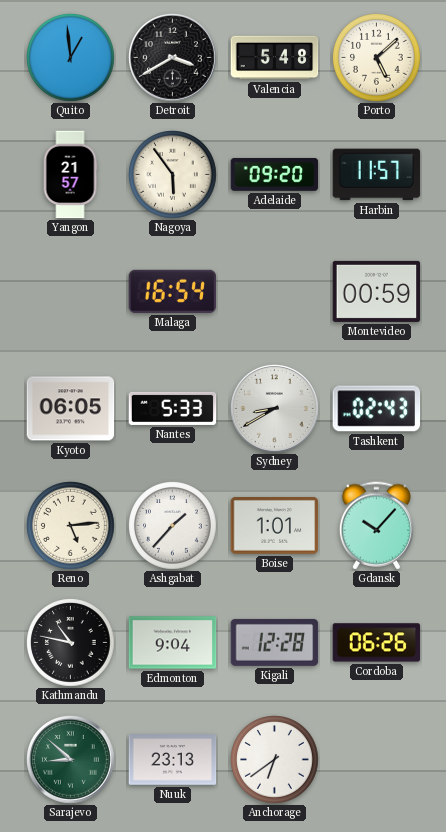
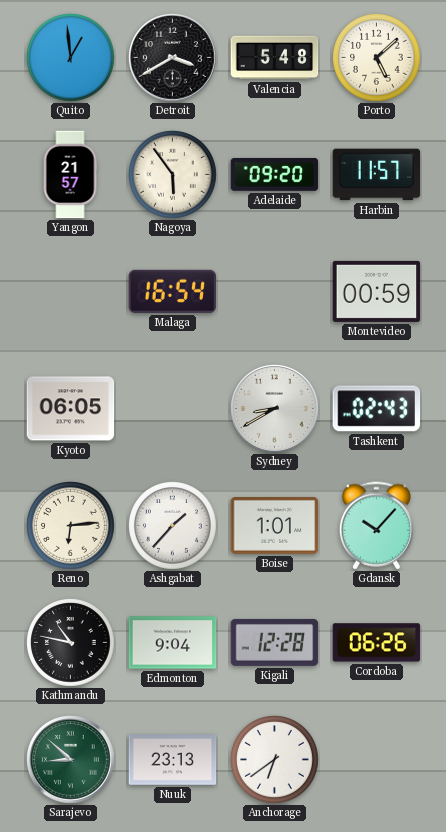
Nantes: 5:33 -> none (173, 408)
Reno: 5:14 -> 6:14 (71, 526)
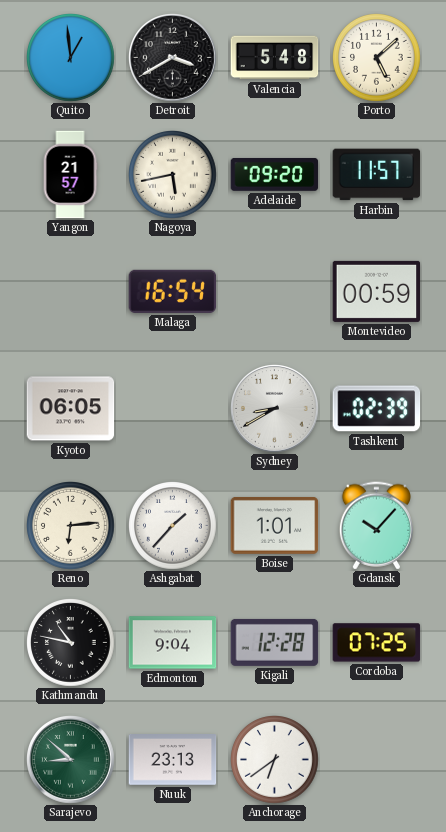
Nagoya: 5:54 -> 5:43 (173, 175)
Tashkent: 02:43 -> 02:39 (377, 409)
Cordoba: 06:26 -> 07:25 (377, 643)
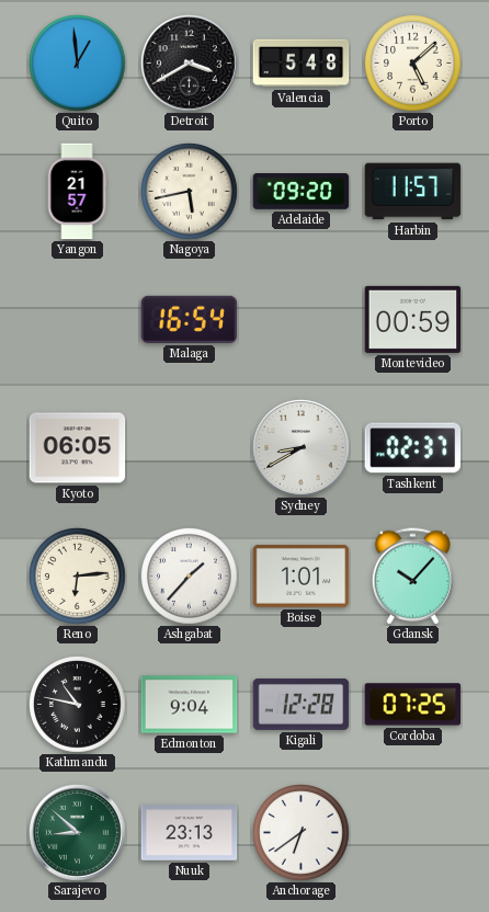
Tashkent: 02:39 -> 02:37 (413, 448)
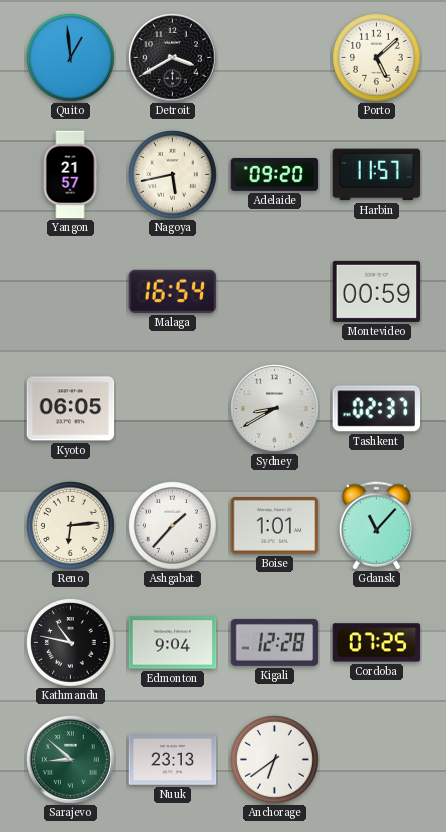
Valencia: 5:48 -> none (302, 64)
Gdansk: 10:07 -> 11:07 (376, 526)
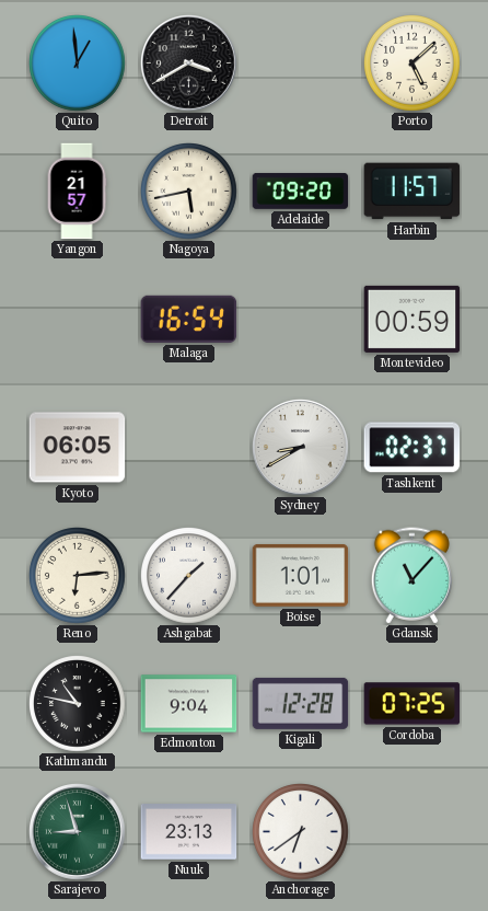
Sarajevo: 8:52 -> 8:57 (78, 832)
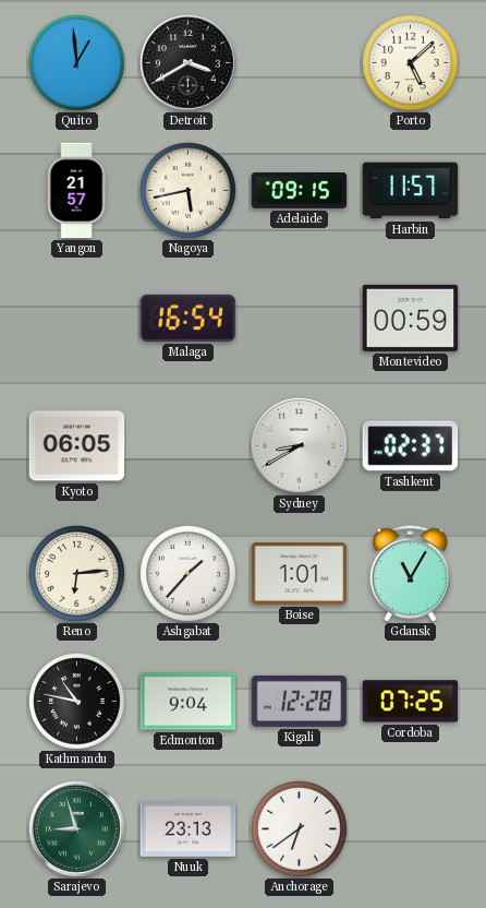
Adelaide: 09:20 -> 09:15 (300, 190)
Gdansk: 11:07 -> 11:05 (410, 574)
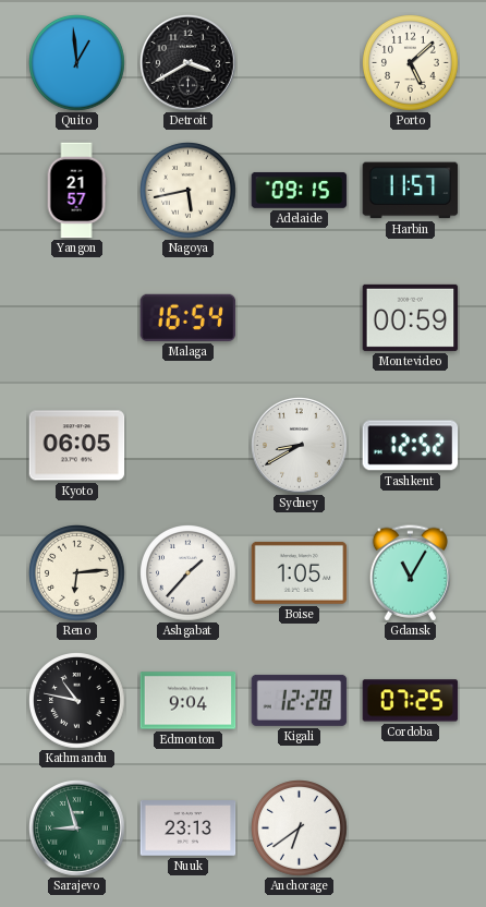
Tashkent: 02:37 -> 12:52 (411, 446)
Boise: 1:01 -> 1:05 (300, 572)
